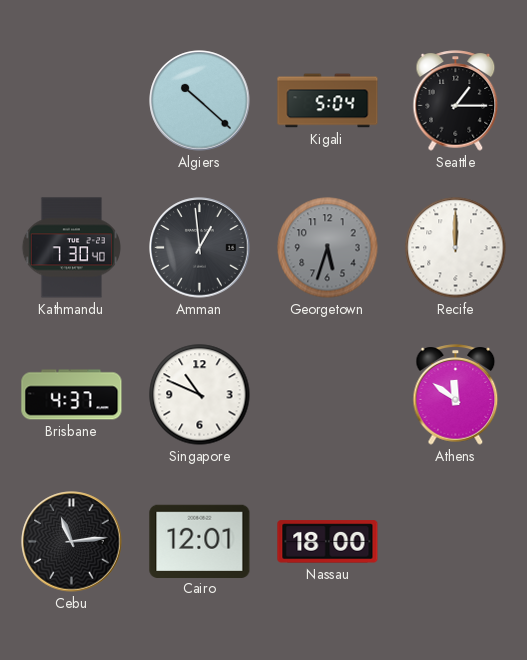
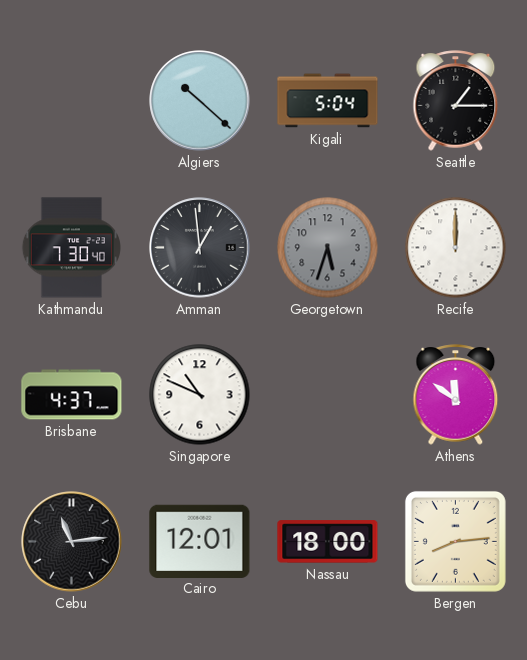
Bergen: none -> 8:14 (455, 541)
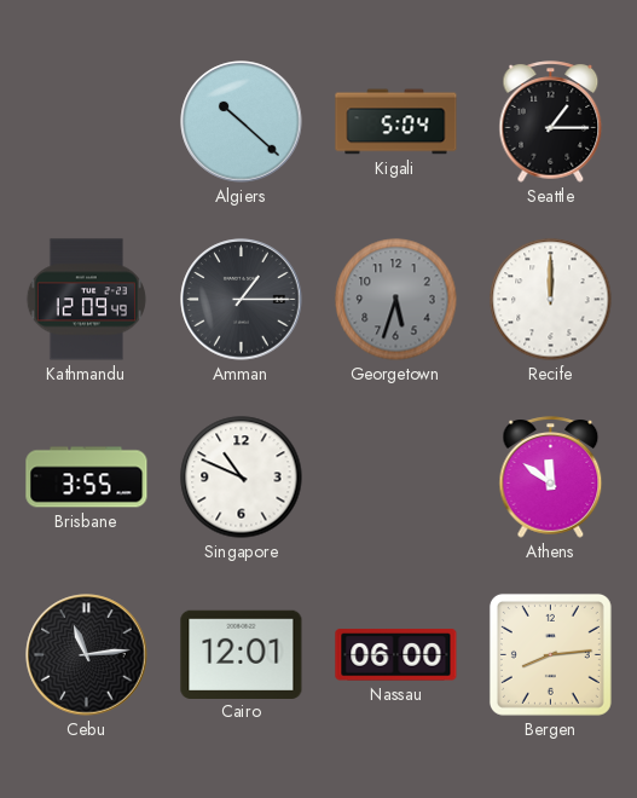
Kathmandu: 7:30 -> 12:09 (86, 300)
Amman: 12:59 -> 1:15 (242, 300)
Brisbane: 4:37 -> 3:55 (87, 478)
Nassau: 18:00 -> 06:00 (396, 655)
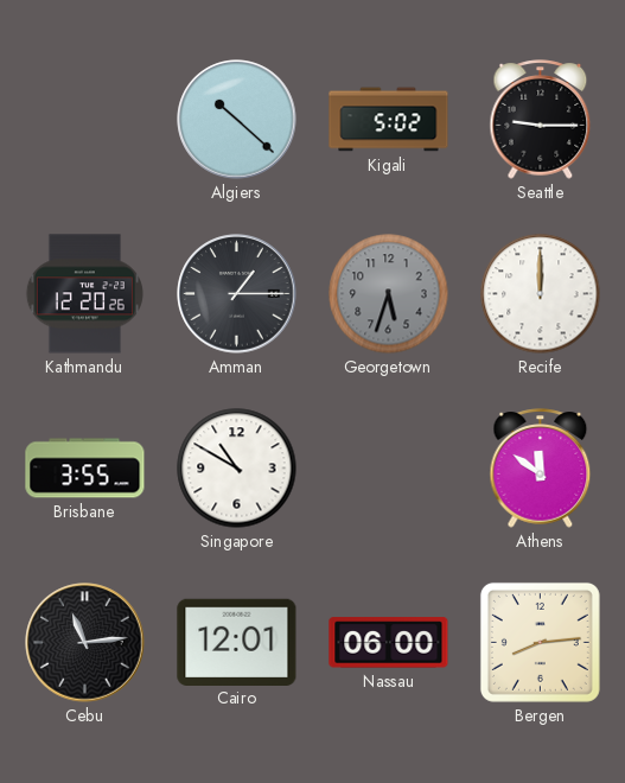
Kigali: 5:04 -> 5:02 (389, 120)
Seattle: 1:15 -> 9:15 (541, 120)
Kathmandu: 12:09 -> 12:20 (84, 294)
Singapore: 10:49 -> 10:50 (237, 469)
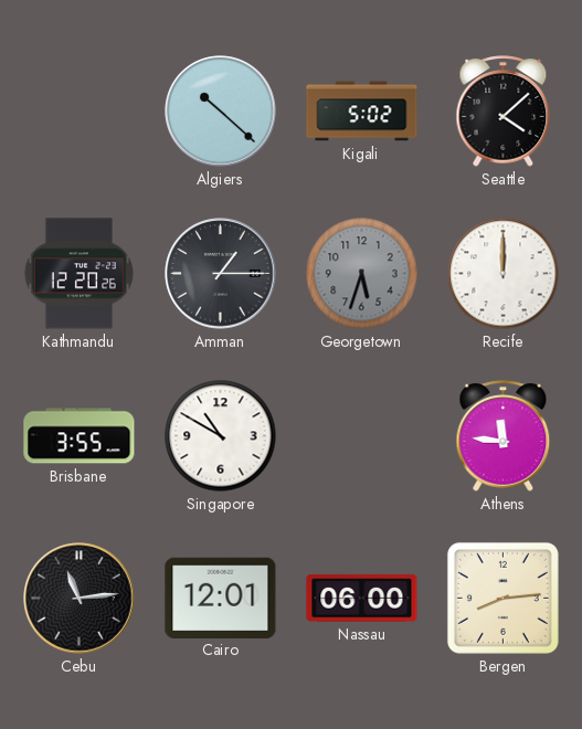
Seattle: 9:15 -> 4:08 (504, 112)
Athens: 11:51 -> 11:46 (504, 436)
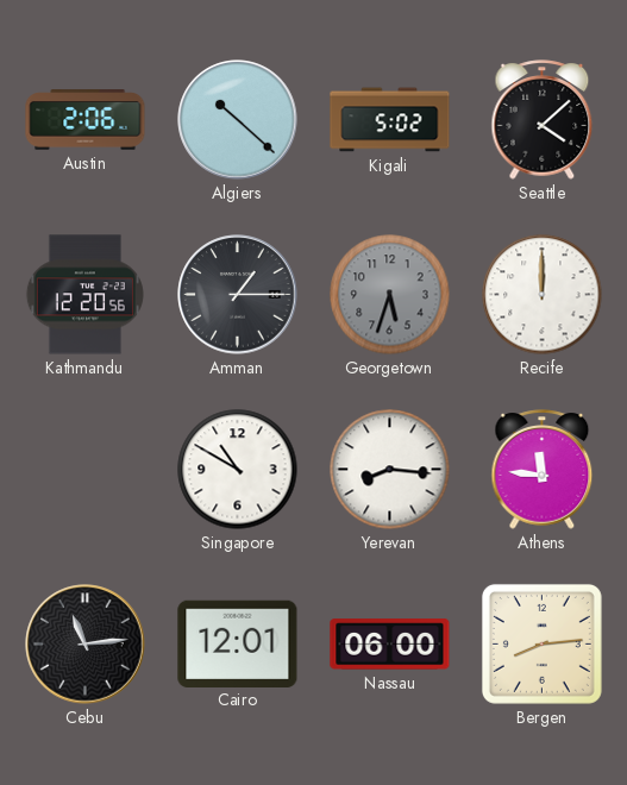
Austin: none -> 2:06 (86, 120)
Kathmandu: 12:20:26 -> 12:20:56 (84, 295)
Brisbane: 3:55 -> none (80, 436)
Yerevan: none -> 8:16 (390, 470)
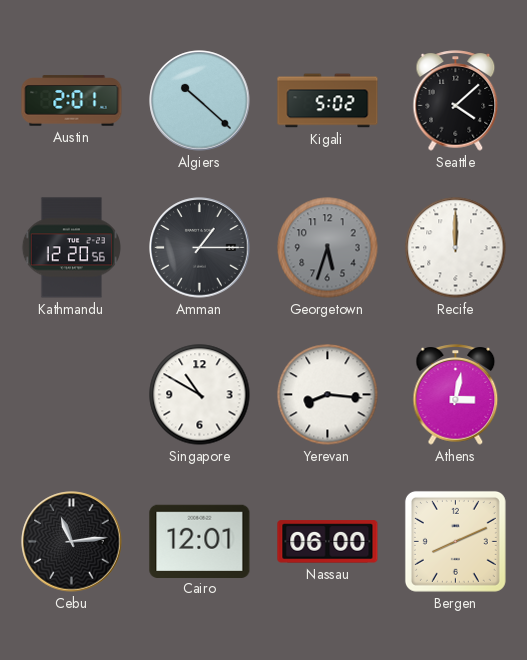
Austin: 2:06 -> 2:01 (72, 101)
Athens: 11:46 -> 3:02 (456, 395)
Bergen: 8:14 -> 8:11 (455, 541)
